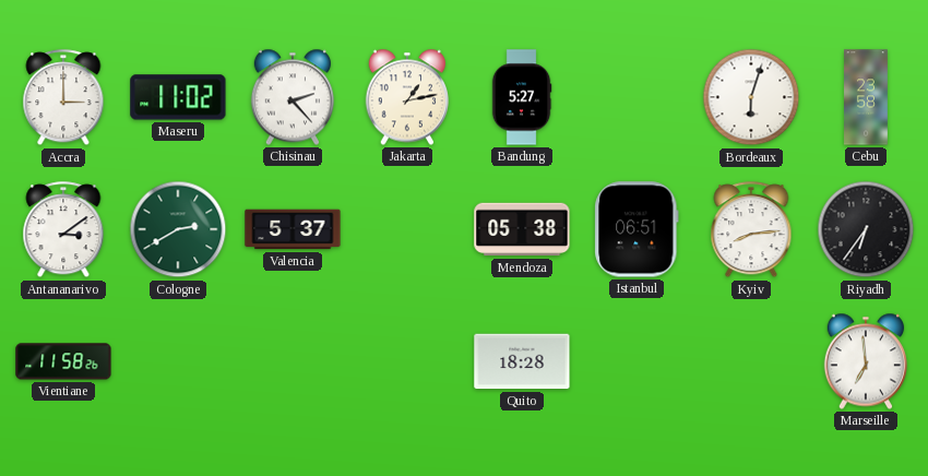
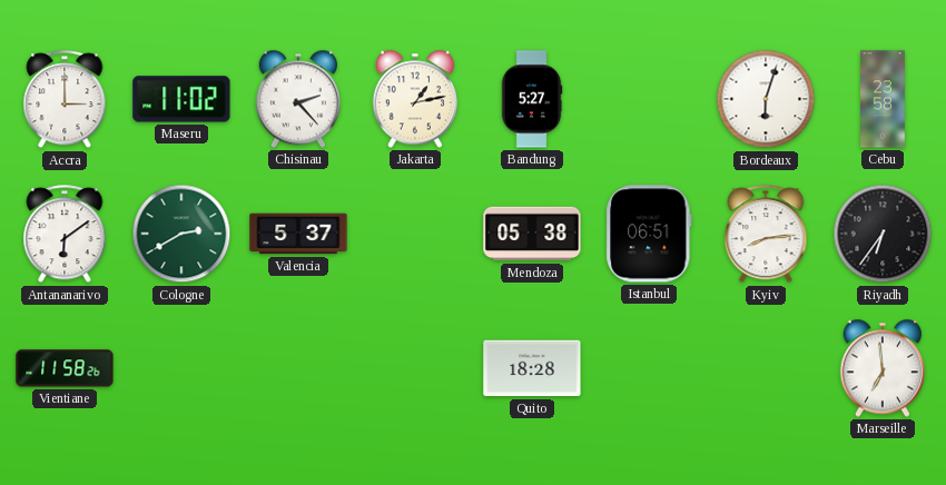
Antananarivo: 3:09 -> 6:09 (65, 235)
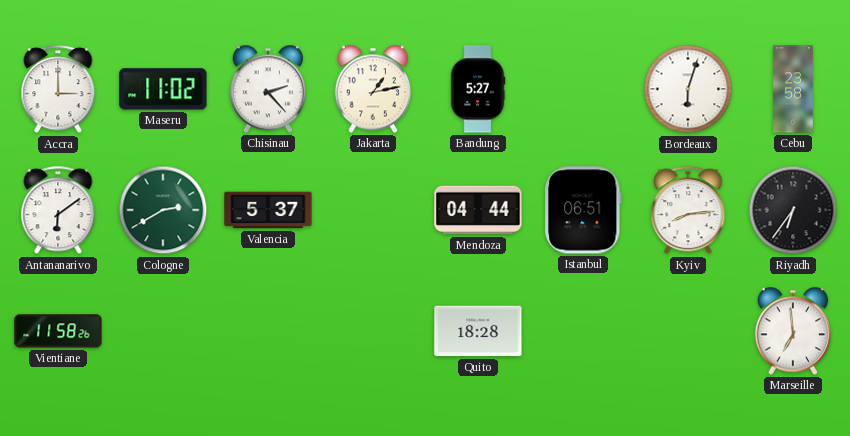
Mendoza: 05:38 -> 04:44 (478, 210)
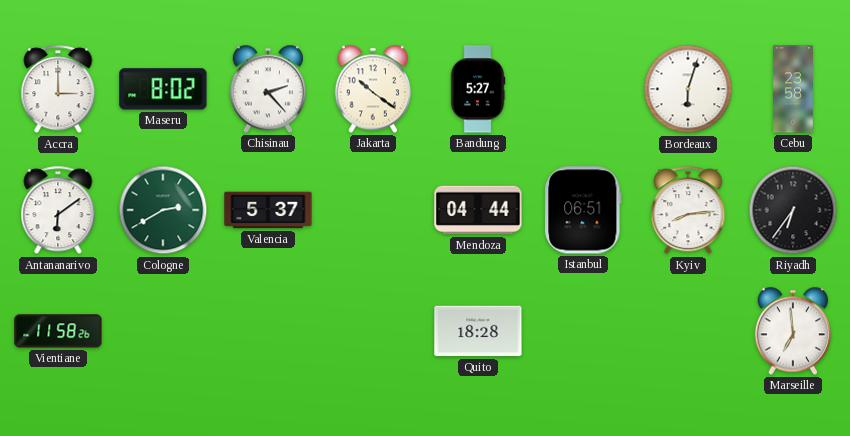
Maseru: 11:02 -> 8:02 (163, 89)
Jakarta: 1:13 -> 10:21 (372, 89)
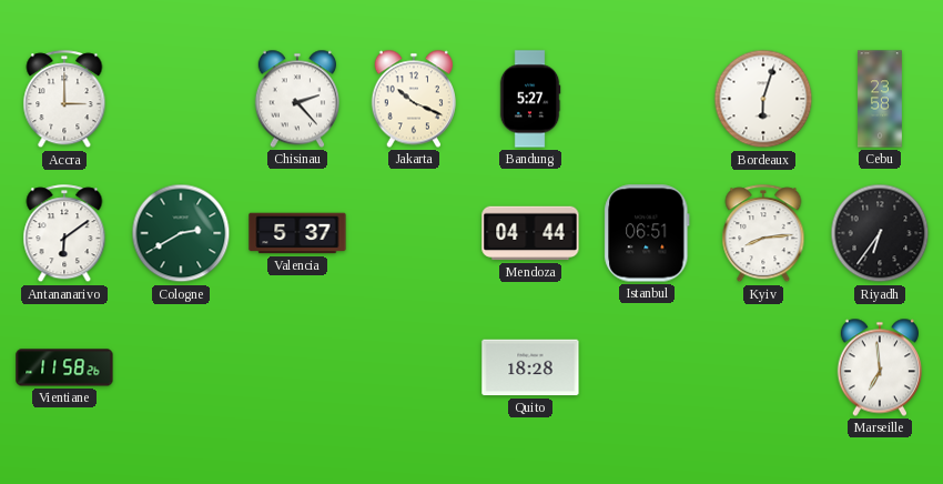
Maseru: 8:02 -> none (163, 89)
Jakarta: 10:21 -> 10:19 (413, 99)
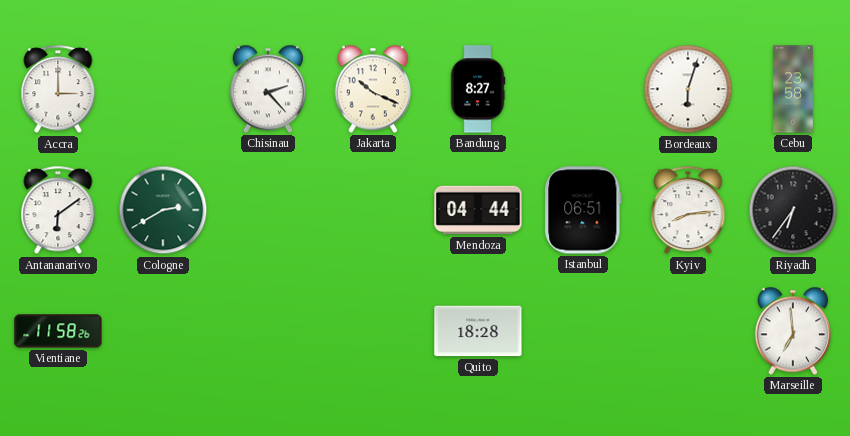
Bandung: 5:27 -> 8:27 (478, 89)
Valencia: 5:37 -> none (297, 233)
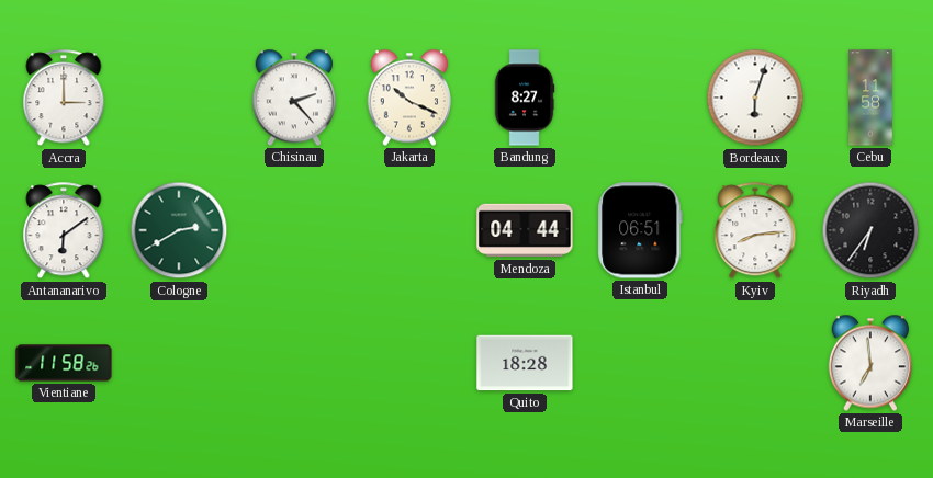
Cebu: 23:58 -> 11:58 (872, 98)
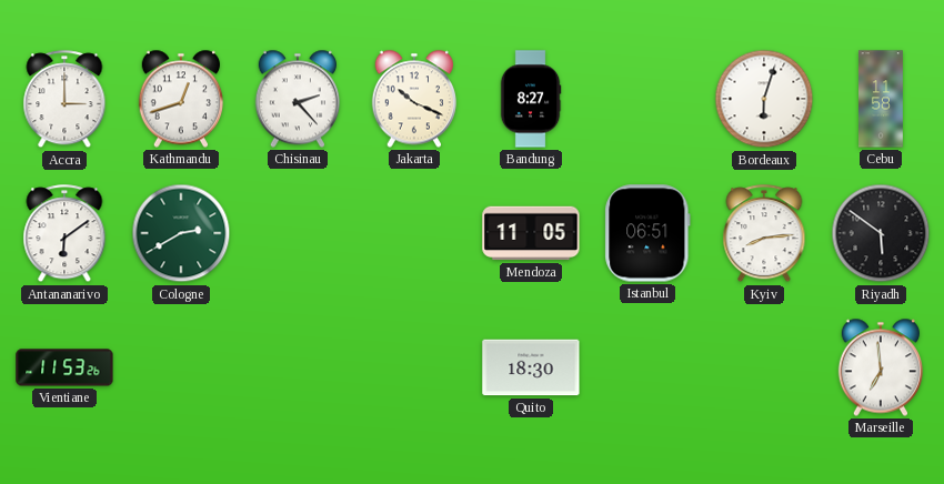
Kathmandu: none -> 12:42 (180, 99)
Mendoza: 04:44 -> 11:05 (531, 233)
Riyadh: 6:36 -> 5:51 (881, 233)
Vientiane: 11:58 -> 11:53 (64, 367)
Quito: 18:28 -> 18:30 (531, 367)
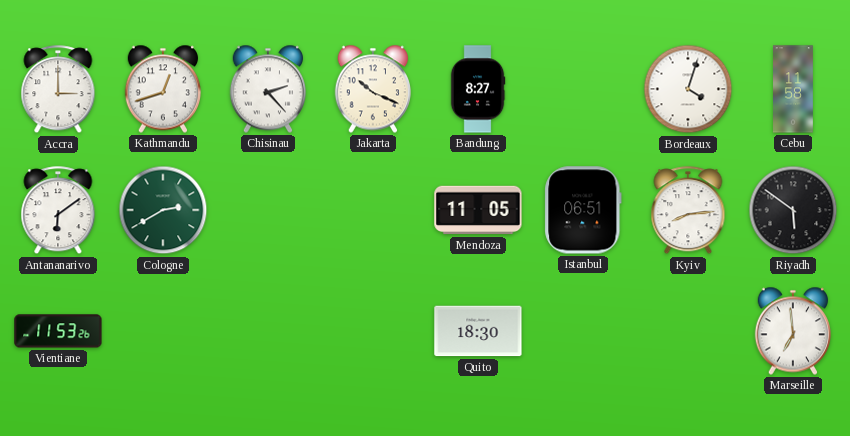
Bordeaux: 6:03 -> 4:03 (688, 89)
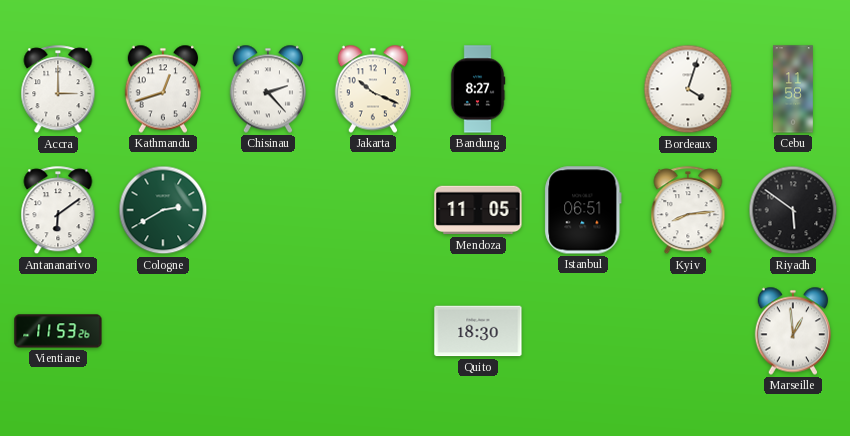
Marseille: 6:59 -> 12:59 (792, 331)
